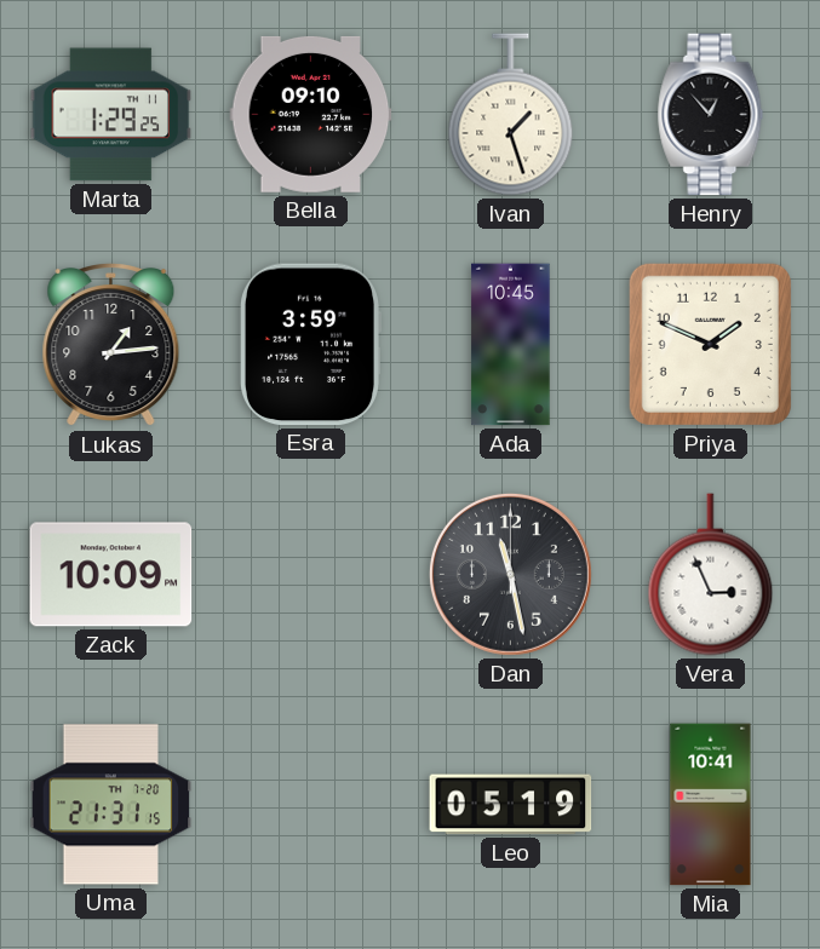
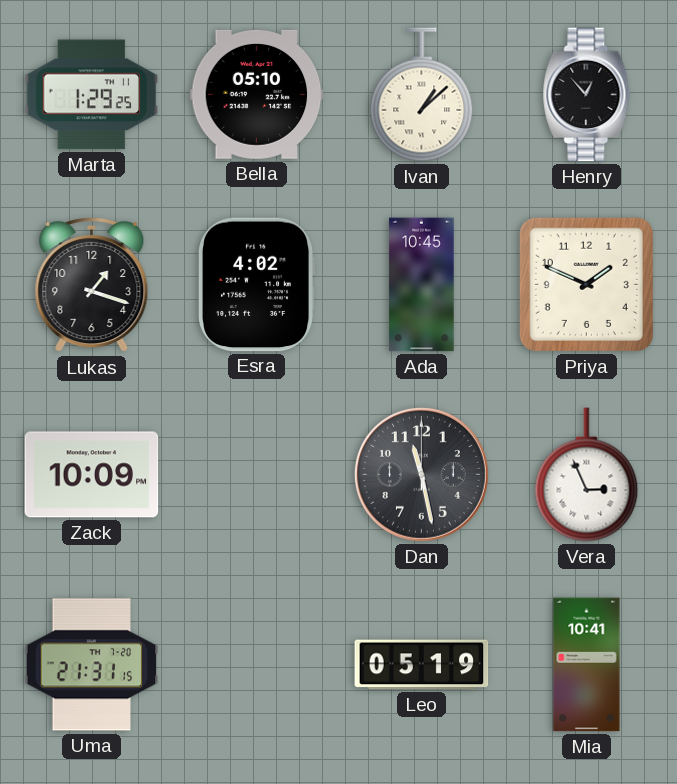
Bella: 09:10 -> 05:10 (257, 94)
Ivan: 1:27 -> 1:08 (422, 95)
Lukas: 1:14 -> 1:18 (92, 286)
Esra: 3:59 -> 4:02 (256, 285)
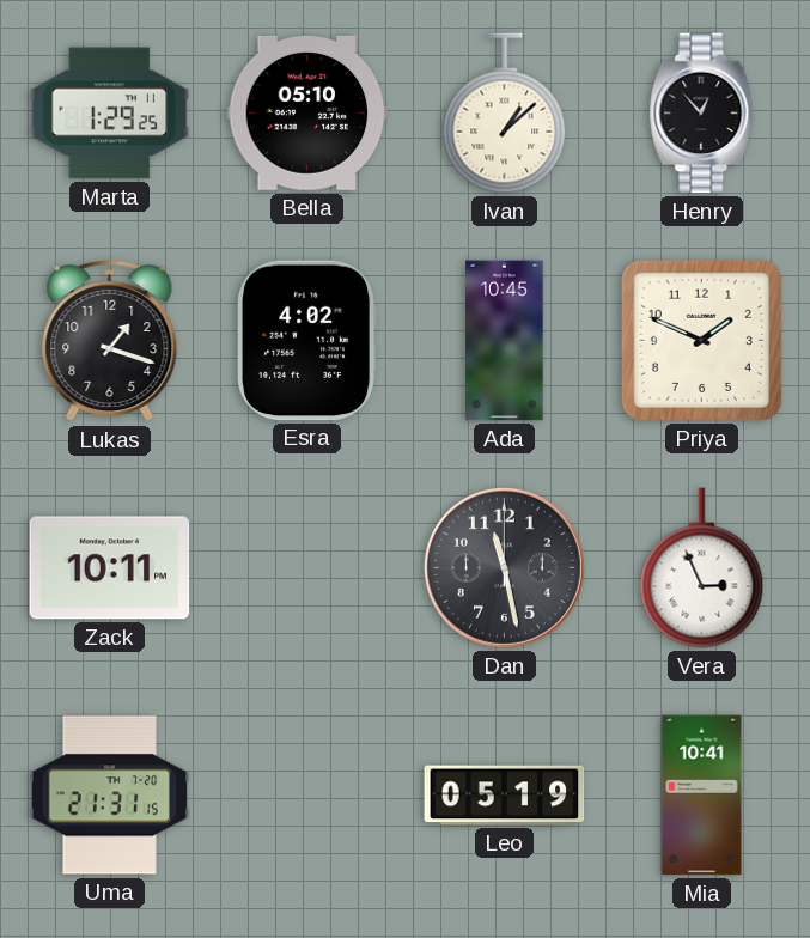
Zack: 10:09 -> 10:11 (110, 568)
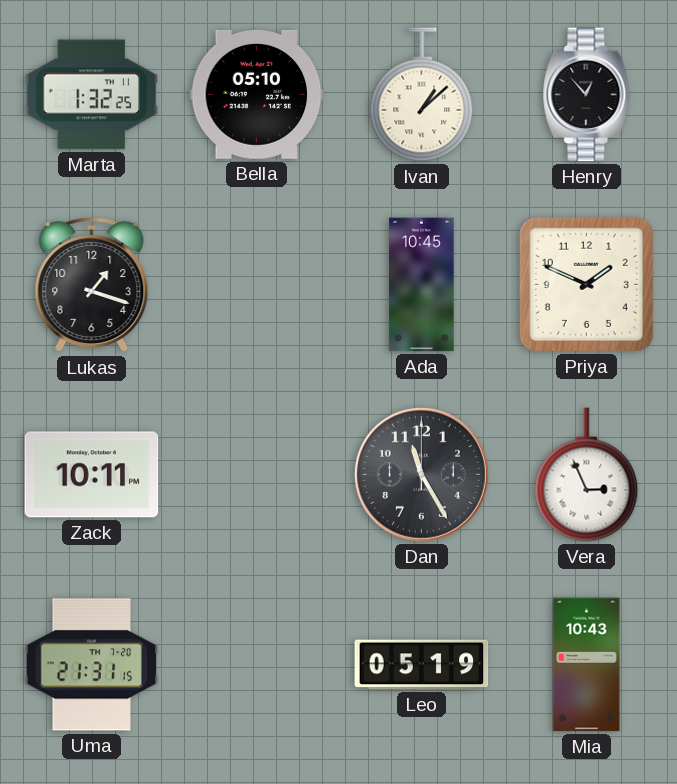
Marta: 1:29 -> 1:32 (92, 95)
Esra: 4:02 -> none (306, 341)
Dan: 11:28 -> 11:25 (421, 474)
Mia: 10:41 -> 10:43 (587, 665)
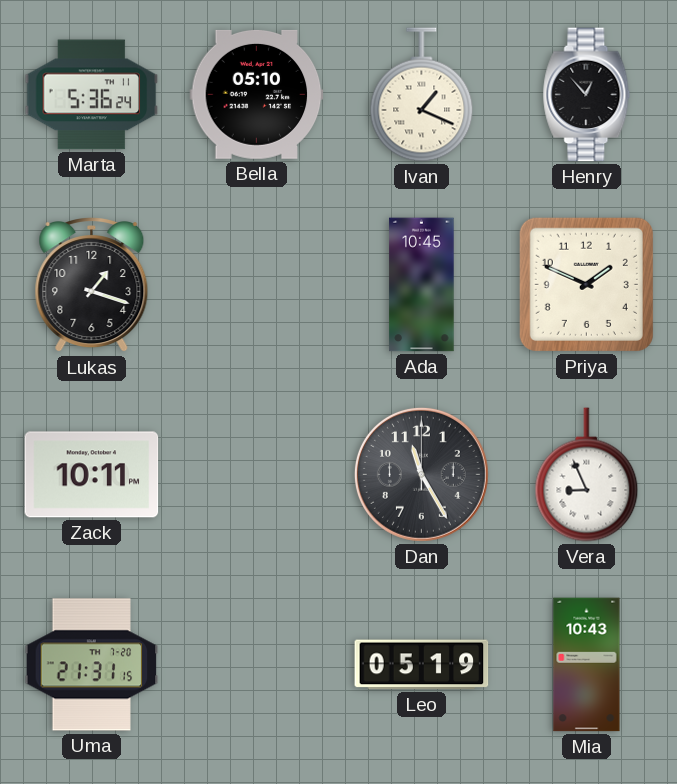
Marta: 1:32 -> 5:36 (92, 95)
Ivan: 1:08 -> 1:19 (422, 95)
Vera: 2:56 -> 8:56 (587, 475)
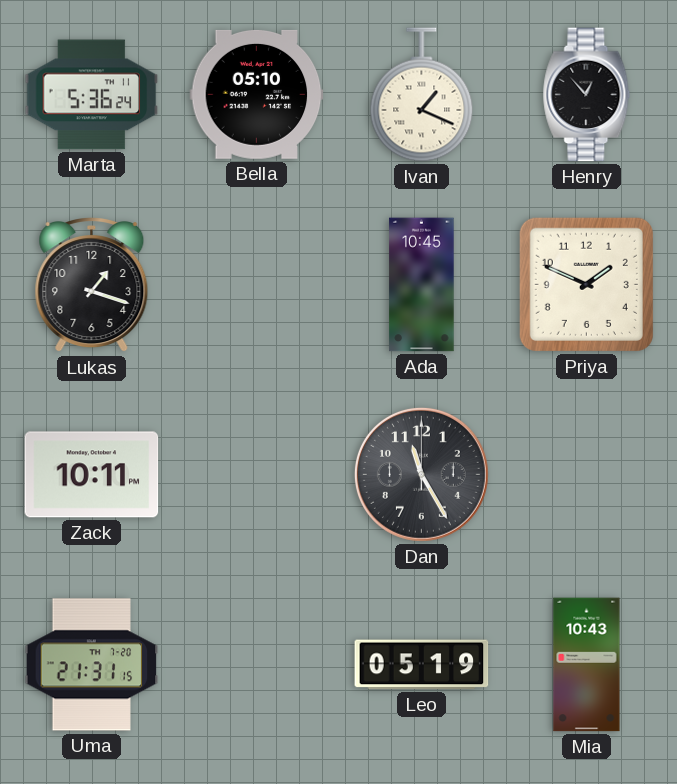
Vera: 8:56 -> none (587, 475)
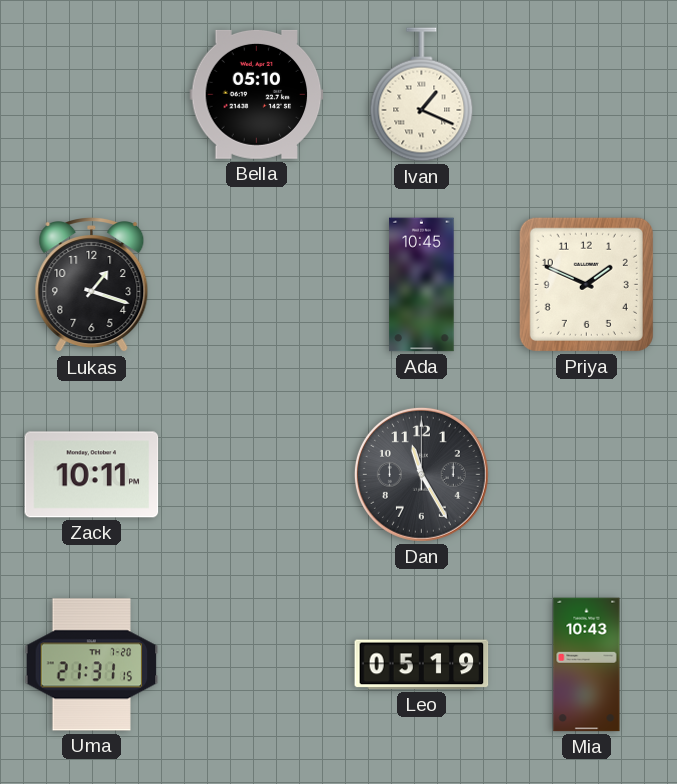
Marta: 5:36 -> none (92, 95)
Henry: 12:53 -> none (587, 95)
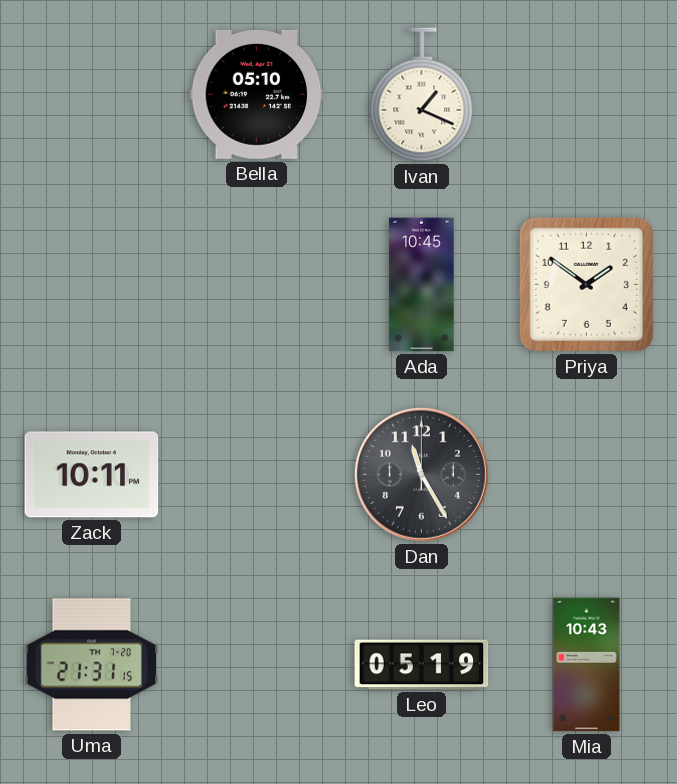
Lukas: 1:18 -> none (92, 286)
Priya: 1:49 -> 1:51 (586, 284)
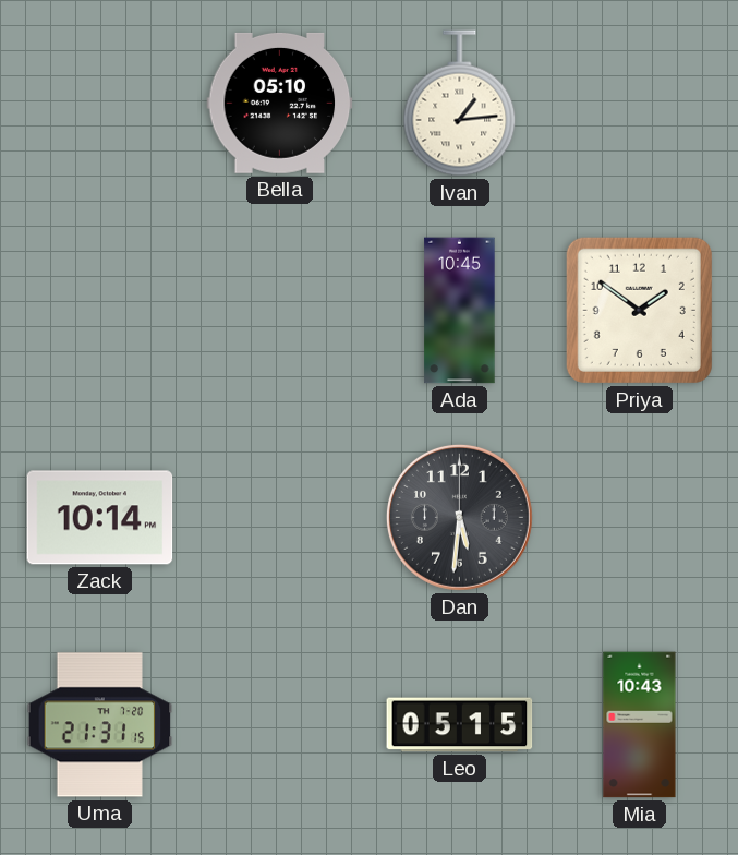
Ivan: 1:19 -> 1:14 (460, 104)
Zack: 10:11 -> 10:14 (100, 518)
Dan: 11:25 -> 5:31 (459, 517)
Leo: 05:19 -> 05:15 (460, 725)
